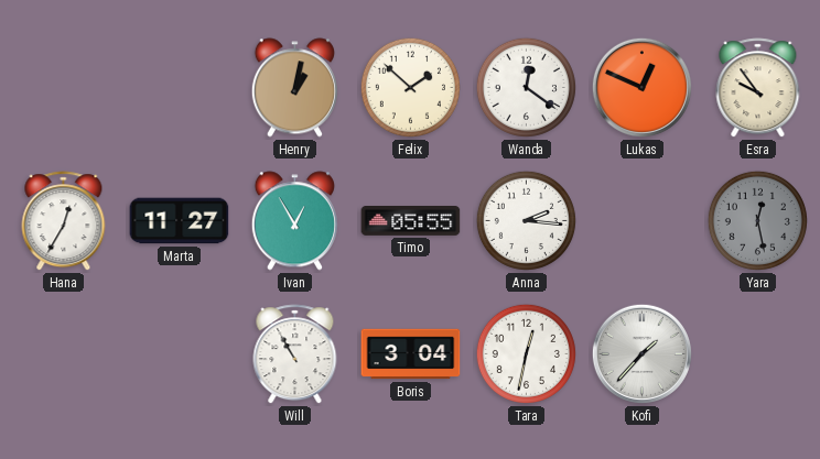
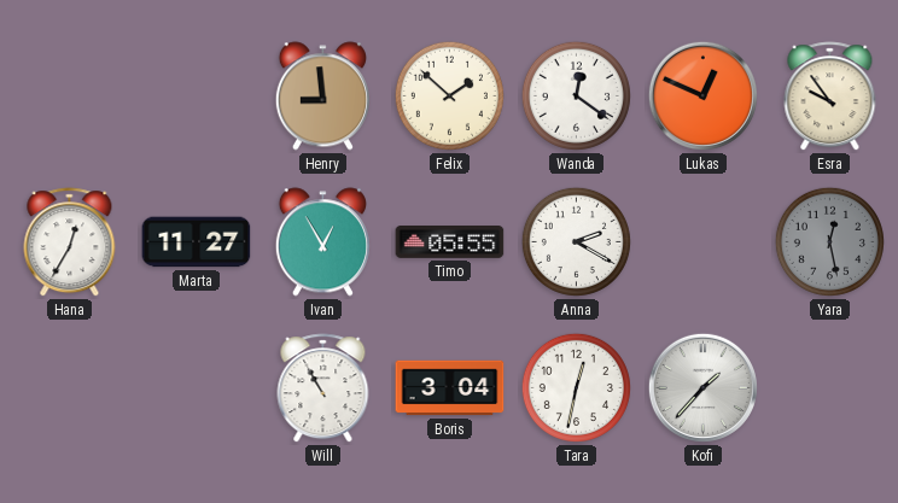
Henry: 1:02 -> 8:59 (322, 96)
Anna: 2:16 -> 2:20 (576, 241)
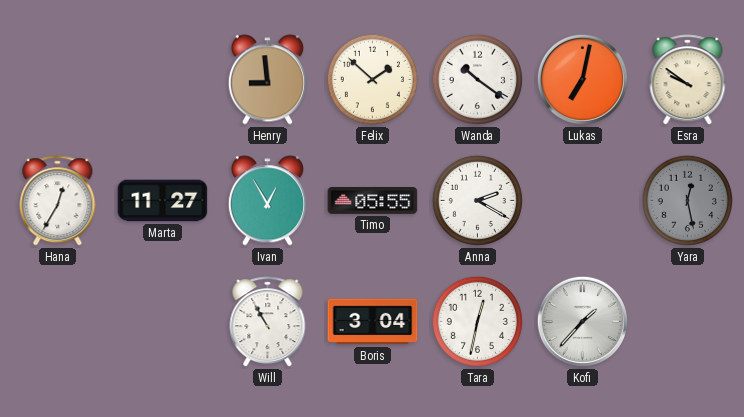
Wanda: 12:21 -> 10:21 (477, 79)
Lukas: 12:49 -> 7:02 (582, 79)
Esra: 9:54 -> 9:51 (688, 80)
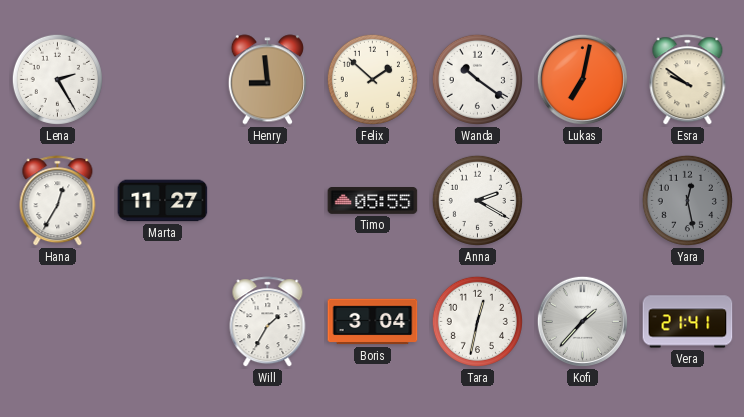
Lena: none -> 2:25 (57, 79)
Ivan: 12:55 -> none (267, 201)
Will: 10:55 -> 1:35 (268, 322)
Vera: none -> 21:41 (688, 322)
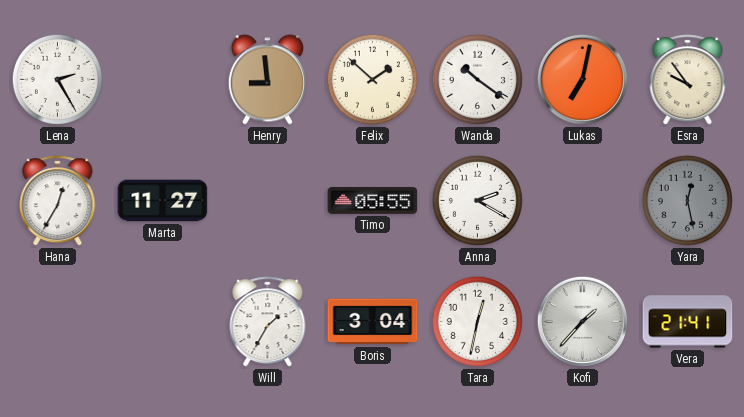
Esra: 9:51 -> 9:54 (688, 80)
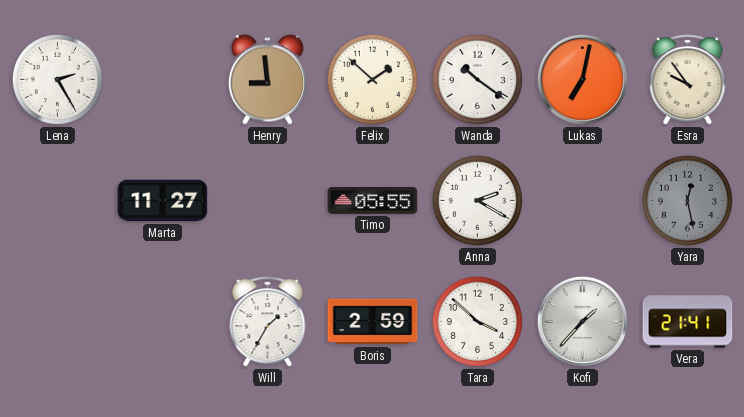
Hana: 12:35 -> none (58, 201)
Boris: 3:04 -> 2:59 (373, 322)
Tara: 12:32 -> 3:52 (477, 321)
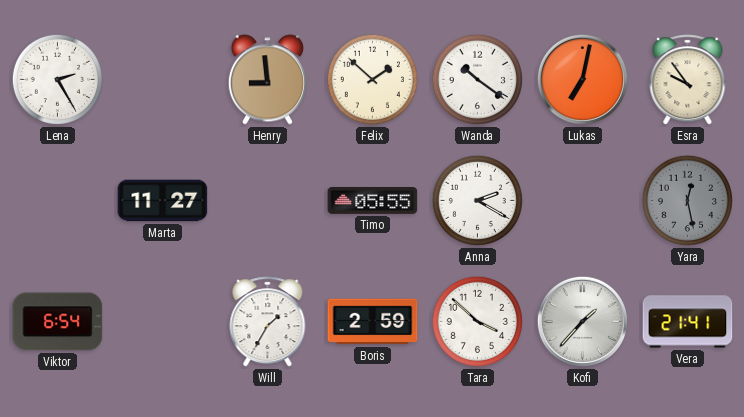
Viktor: none -> 6:54 (58, 322)
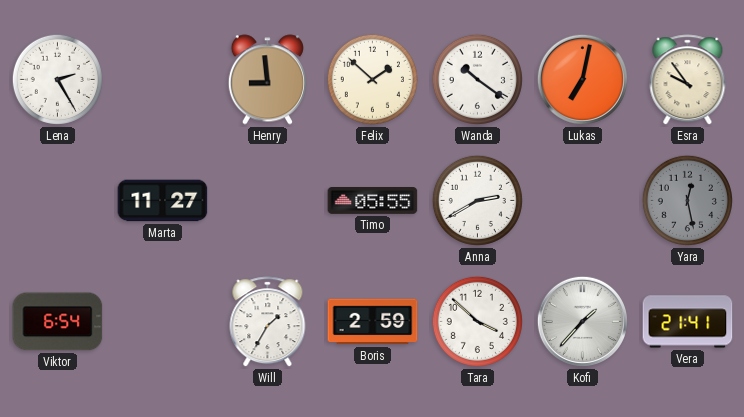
Anna: 2:20 -> 2:40 (477, 200)
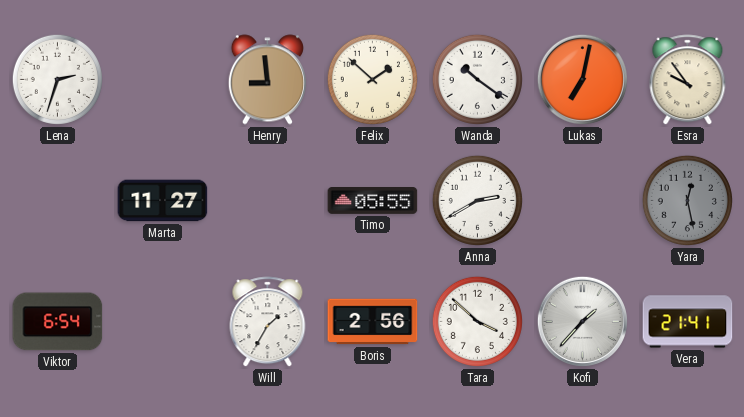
Lena: 2:25 -> 2:33 (57, 79)
Boris: 2:59 -> 2:56 (373, 322)
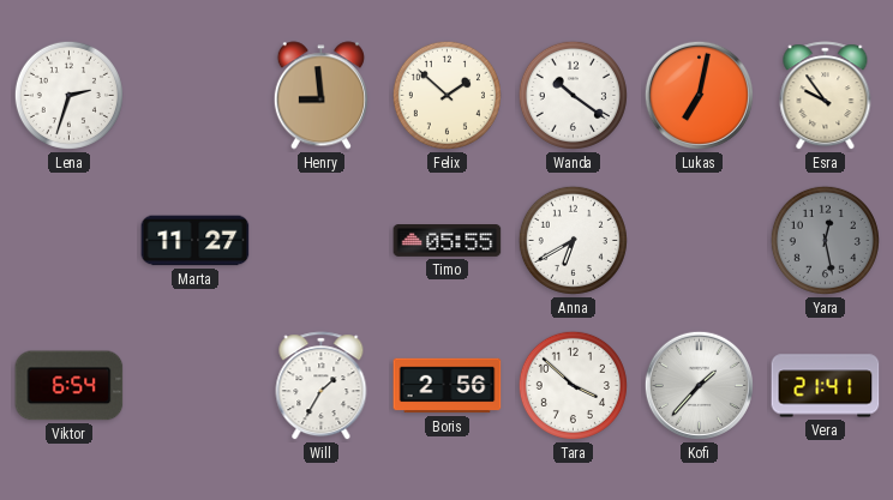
Anna: 2:40 -> 6:40 (573, 240)
